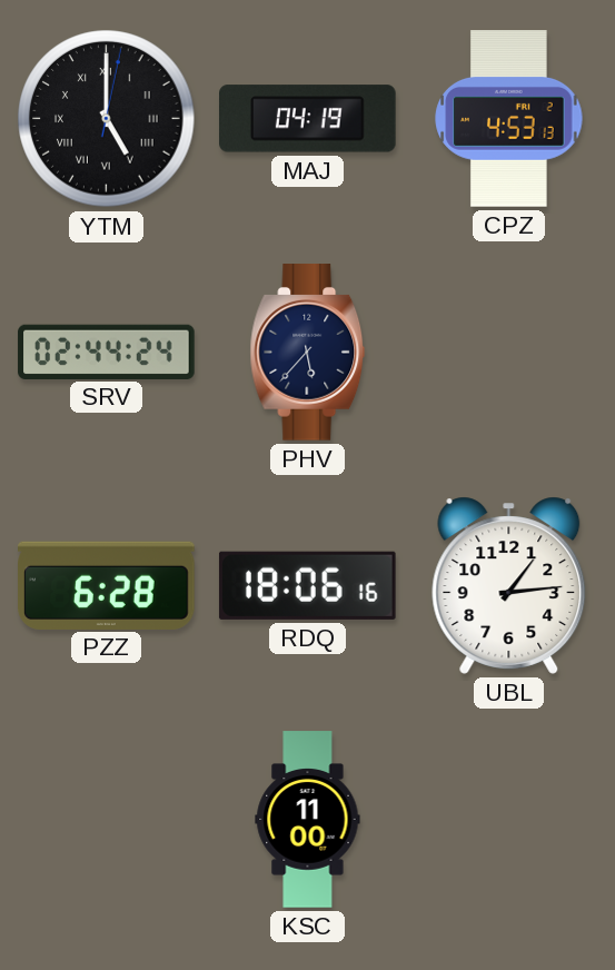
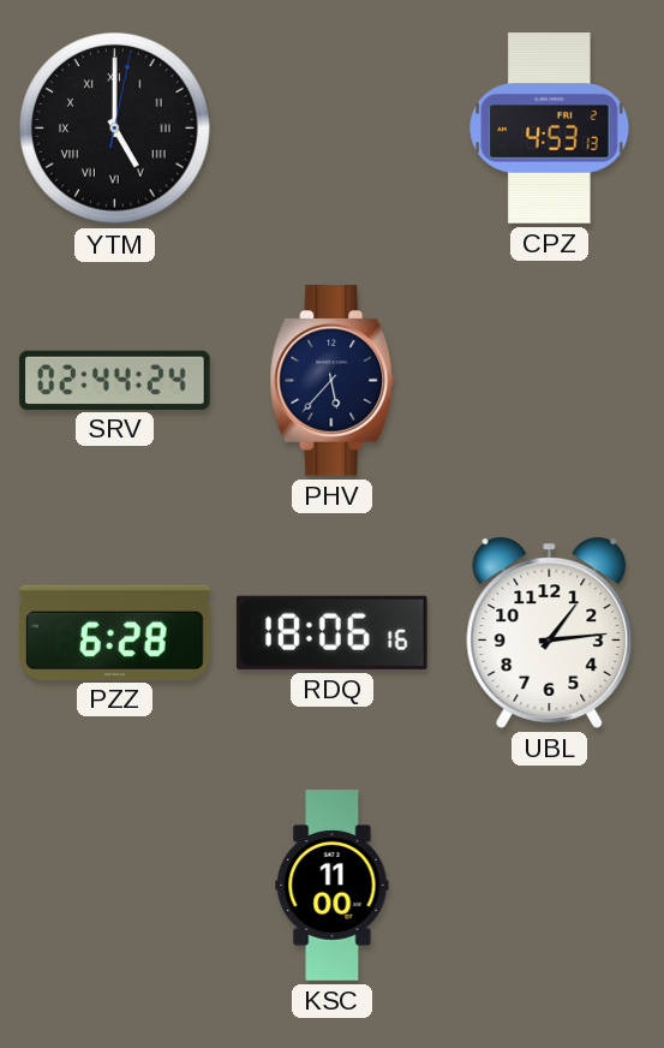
MAJ: 04:19 -> none (308, 119)
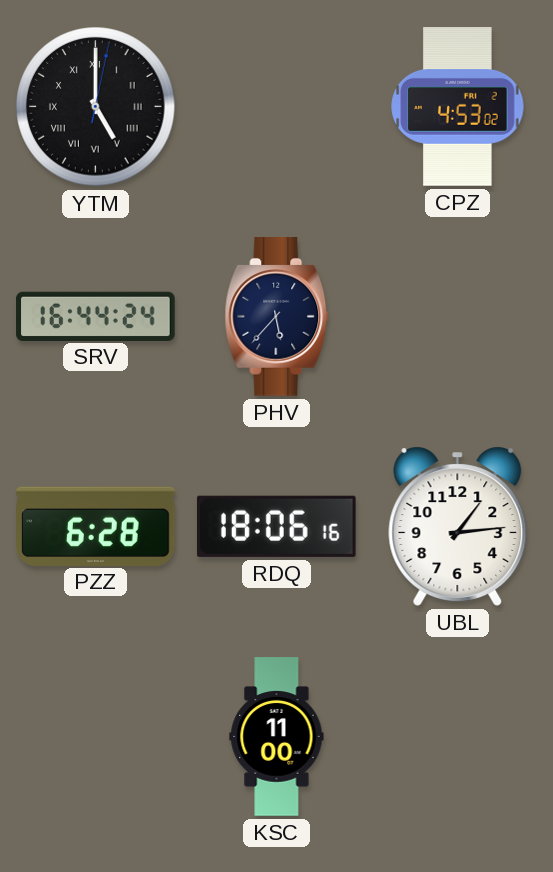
CPZ: 4:53:13 -> 4:53:02 (458, 107)
SRV: 02:44 -> 16:44 (96, 316)
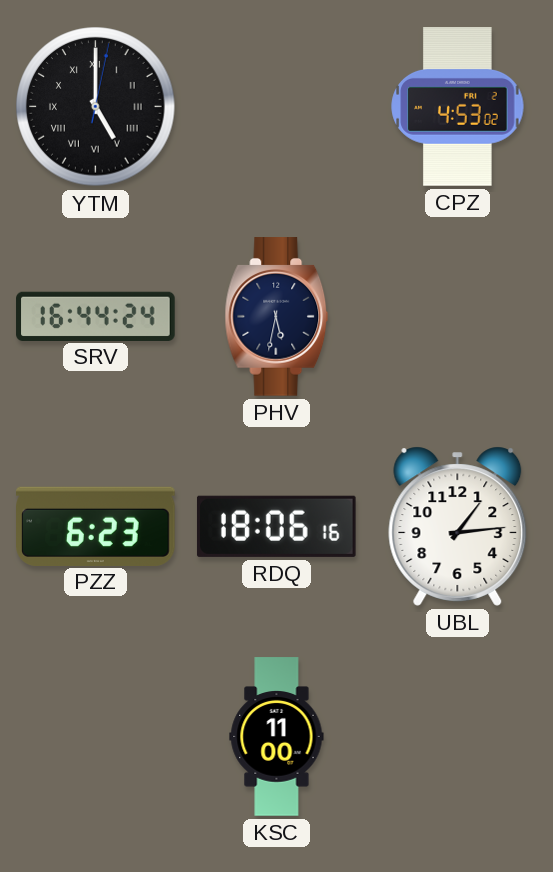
PHV: 5:37 -> 5:32 (277, 317)
PZZ: 6:28 -> 6:23 (96, 526)
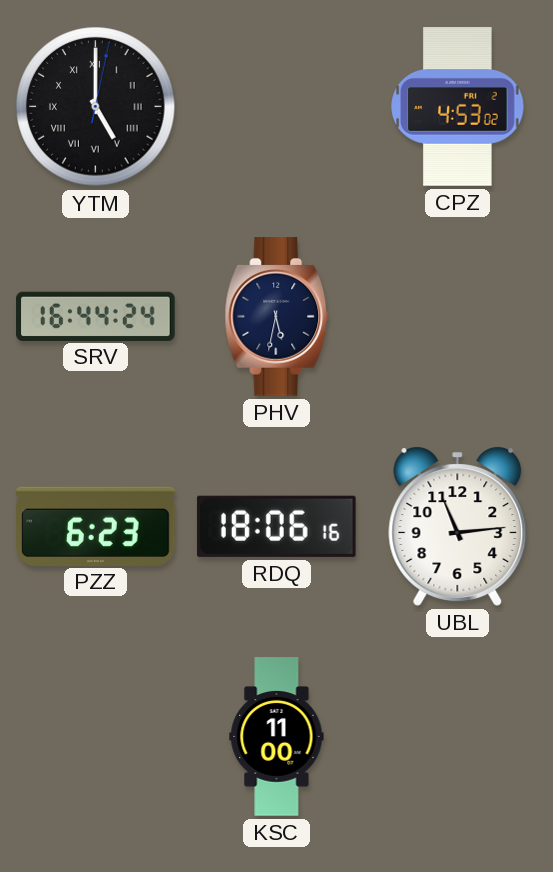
UBL: 1:14 -> 11:14 (458, 526)
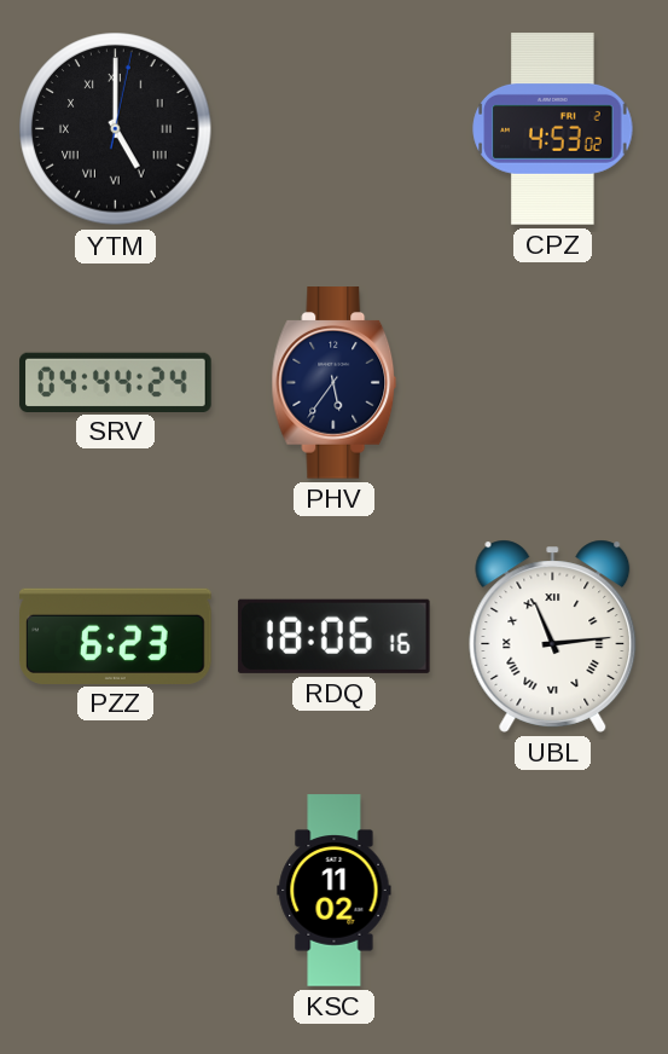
SRV: 16:44 -> 04:44 (116, 382)
PHV: 5:32 -> 5:36 (335, 383)
UBL numerals: Arabic -> Roman (553, 636)
KSC: 11:00 -> 11:02 (335, 891)
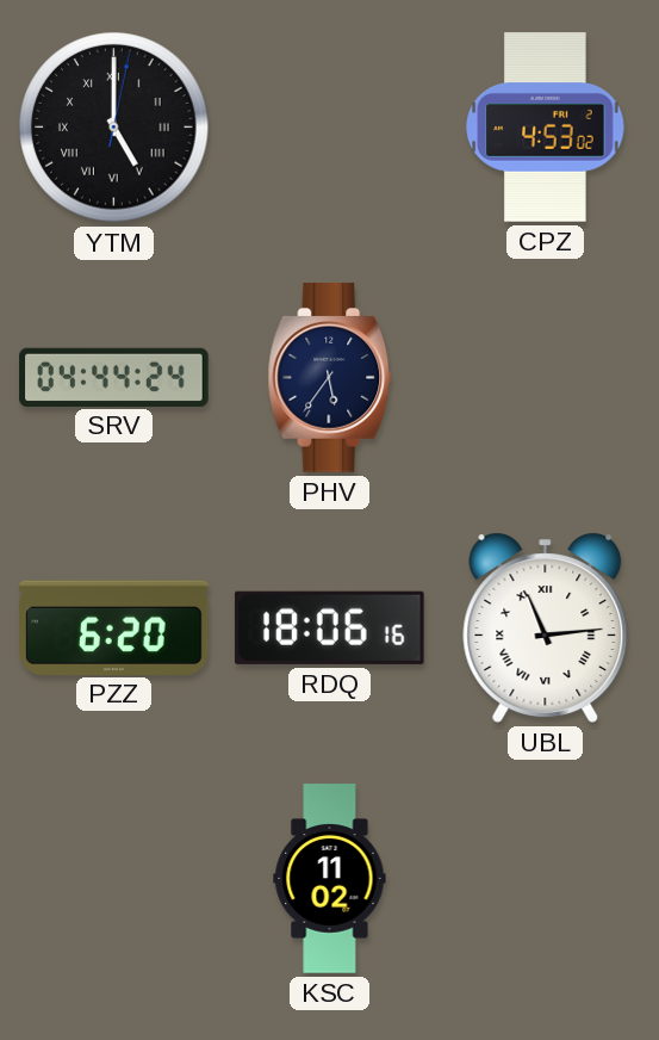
PZZ: 6:23 -> 6:20 (114, 627)
